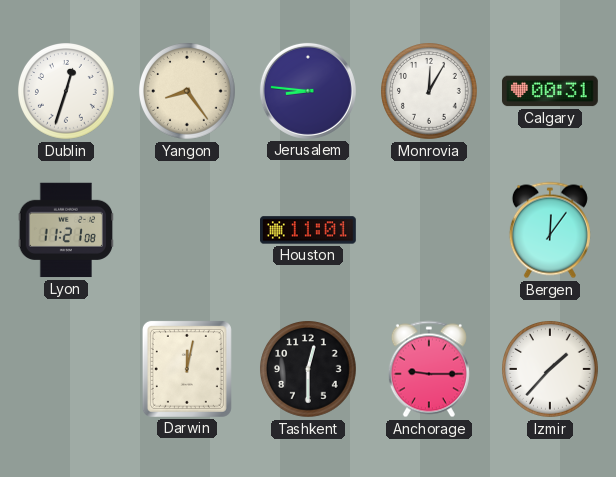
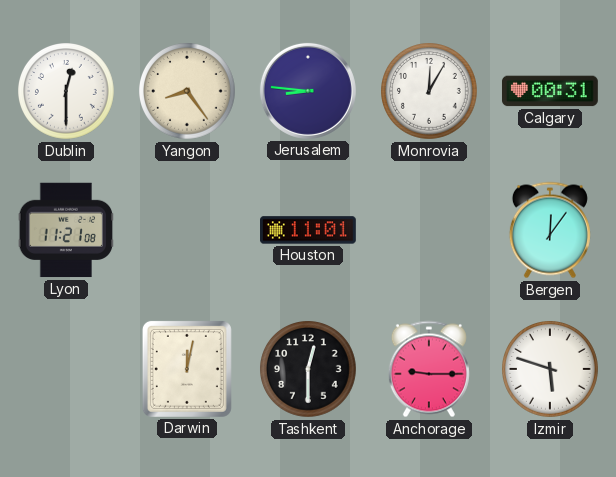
Dublin: 12:33 -> 12:30 (67, 92)
Izmir: 1:37 -> 5:48 (551, 370)
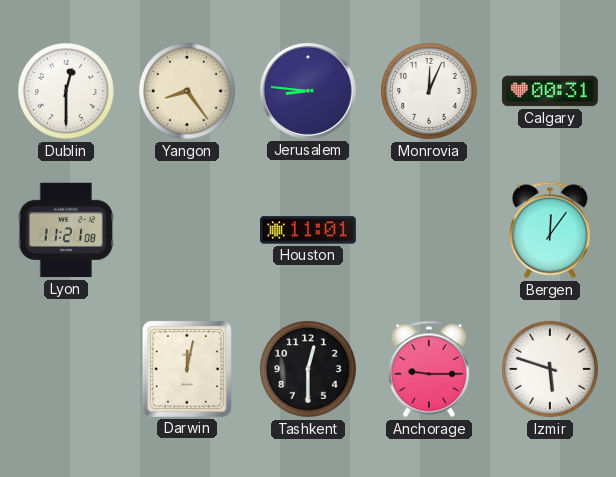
Monrovia: 12:05 -> 12:04 (430, 92)
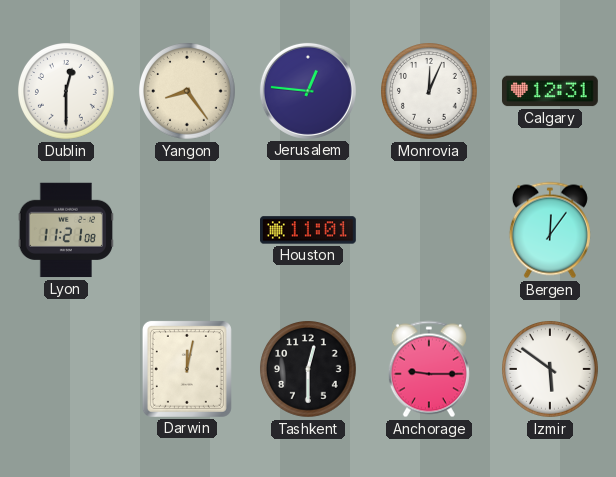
Jerusalem: 8:46 -> 12:46 (308, 91)
Calgary: 00:31 -> 12:31 (550, 91)
Izmir: 5:48 -> 5:51 (551, 370)
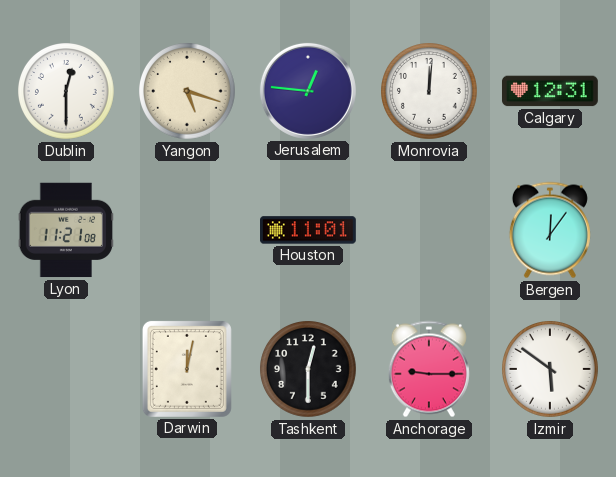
Yangon: 8:24 -> 5:18 (188, 92)
Monrovia: 12:04 -> 12:01 (430, 92)
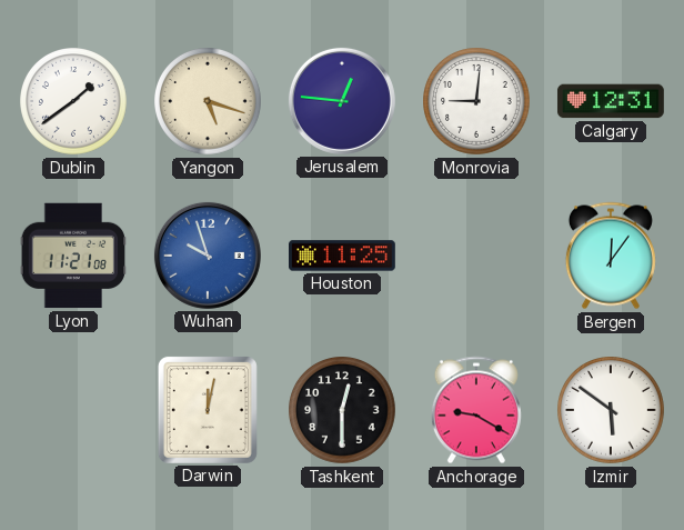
Dublin: 12:30 -> 1:39 (74, 102)
Monrovia: 12:01 -> 9:01 (477, 102)
Wuhan: none -> 9:57 (208, 256)
Houston: 11:01 -> 11:25 (343, 256)
Anchorage: 9:15 -> 9:20 (476, 410)
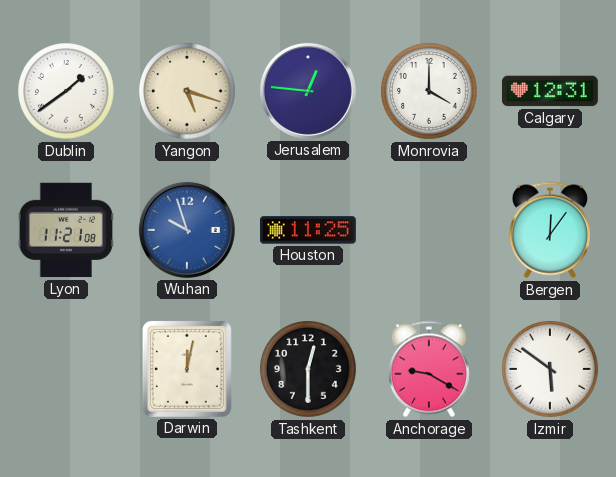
Monrovia: 9:01 -> 4:00 (430, 92)
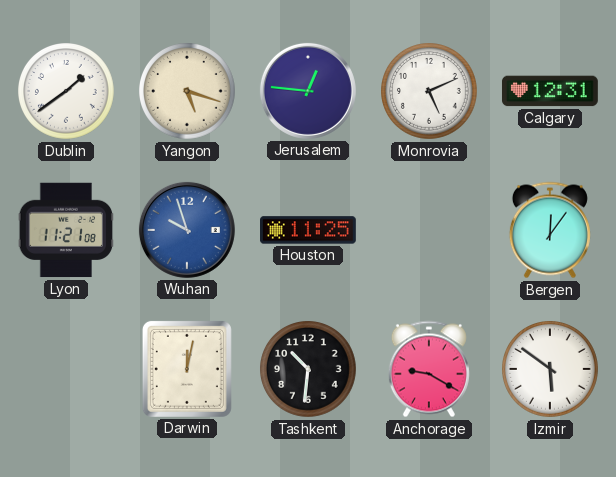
Monrovia: 4:00 -> 5:11 (430, 92)
Tashkent: 12:30 -> 10:31 (309, 370)
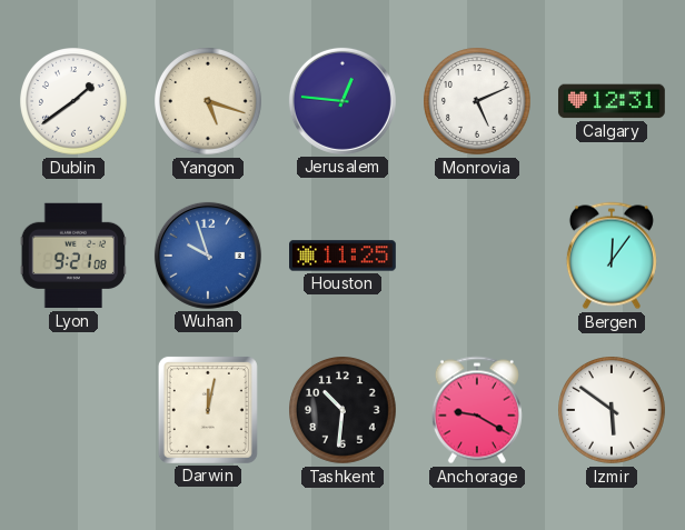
Lyon: 11:21 -> 9:21 (73, 256)
